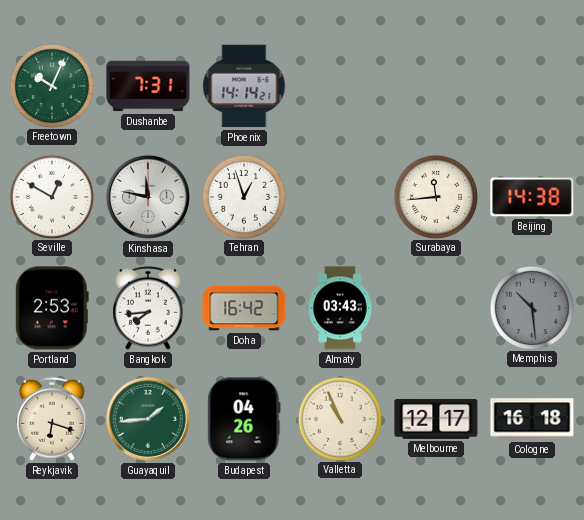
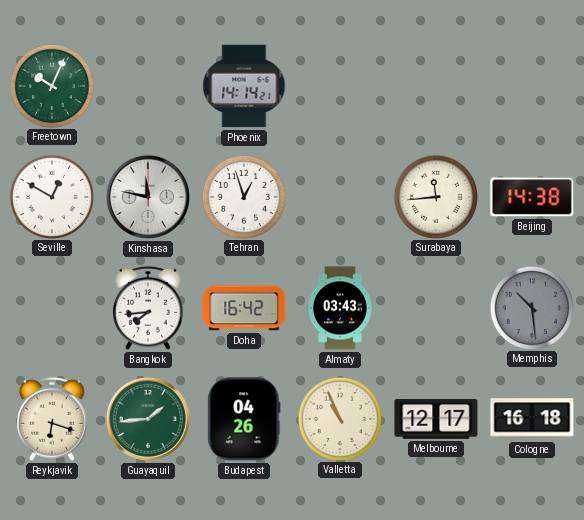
Dushanbe: 7:31 -> none (148, 86)
Portland: 2:53 -> none (52, 308)
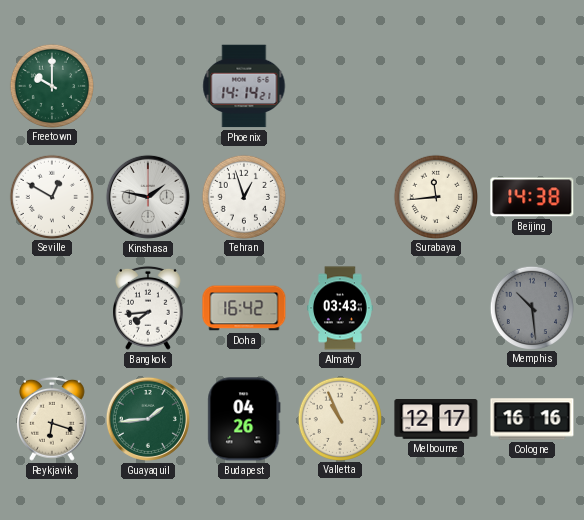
Freetown: 10:04 -> 10:00 (51, 85)
Kinshasa: 11:47 -> 1:47 (148, 197)
Cologne: 16:18 -> 16:16 (532, 419)
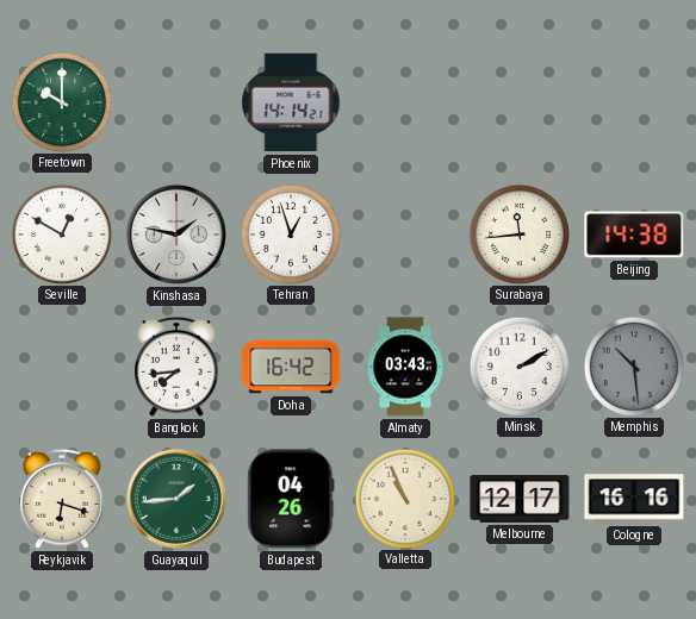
Minsk: none -> 2:10 (518, 365)
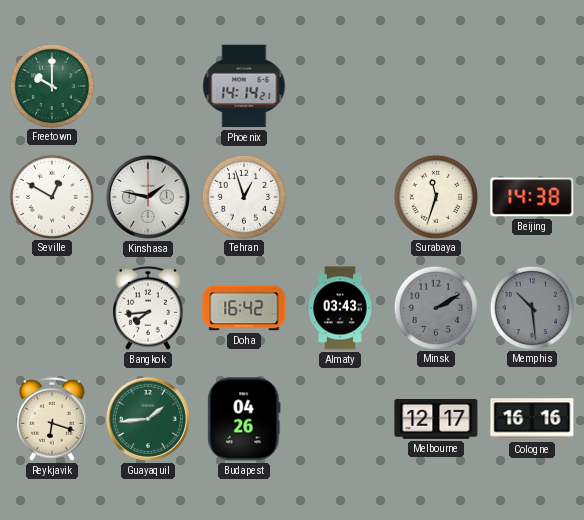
Surabaya: 11:44 -> 11:33 (435, 196)
Minsk dial: white -> grey (435, 307)
Valletta: 10:56 -> none (404, 498)
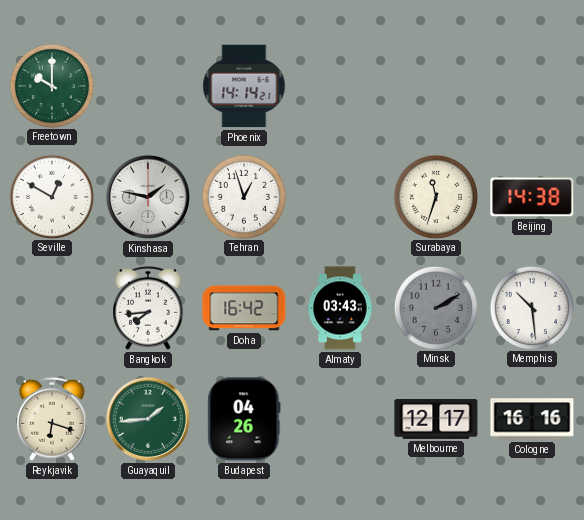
Memphis dial: grey -> white (531, 307)
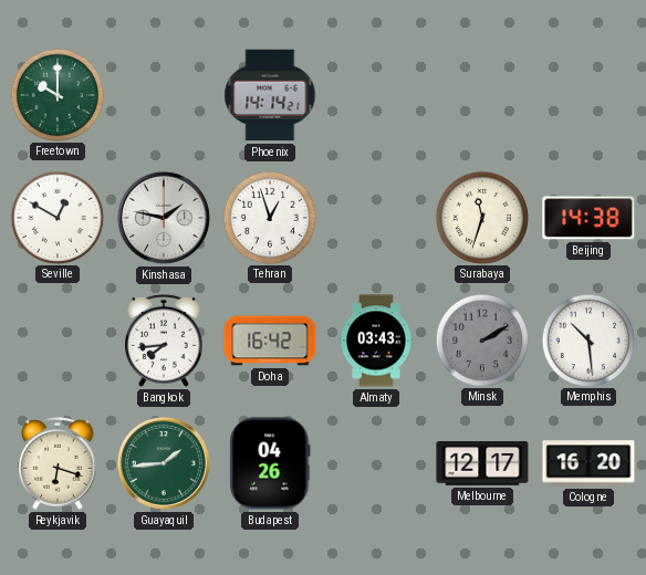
Cologne: 16:16 -> 16:20 (588, 463)
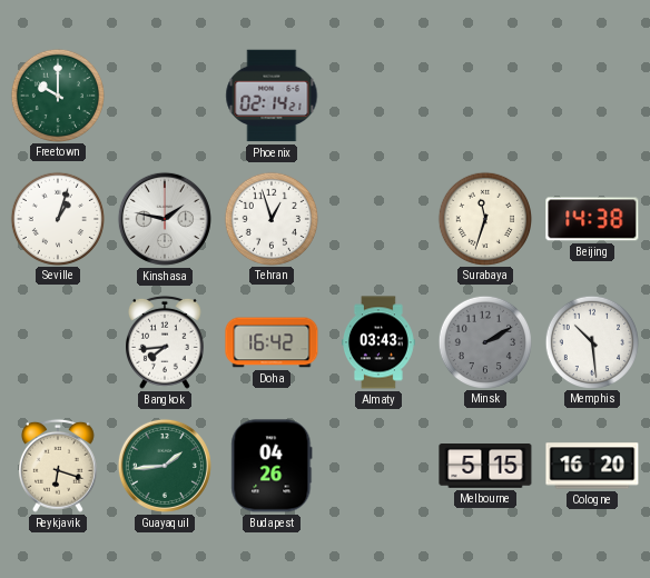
Phoenix: 14:14 -> 02:14 (272, 96)
Seville: 12:50 -> 1:03 (57, 218)
Melbourne: 12:17 -> 5:15 (485, 467)
